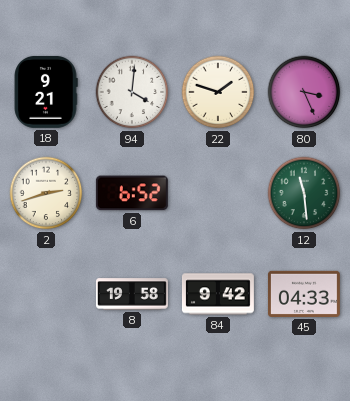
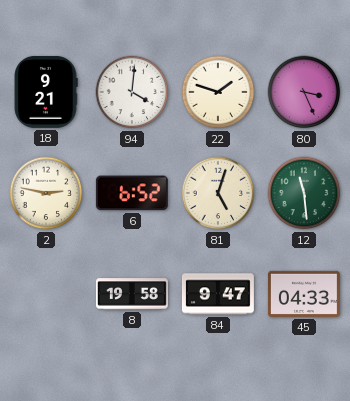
2: 2:42 -> 2:47 (46, 193)
81: none -> 5:03 (218, 193)
84: 9:42 -> 9:47 (218, 294)
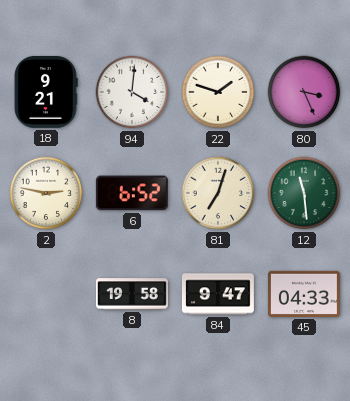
81: 5:03 -> 7:03 (218, 193)
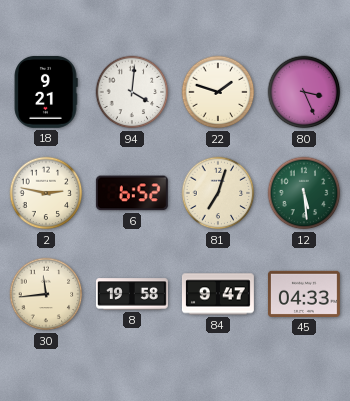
12: 11:29 -> 5:29 (304, 193)
30: none -> 11:44 (46, 294)
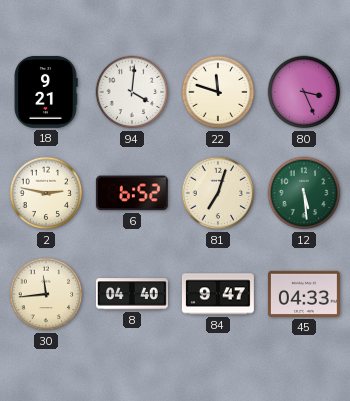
22: 1:48 -> 11:48 (218, 92)
8: 19:58 -> 04:40 (132, 294)
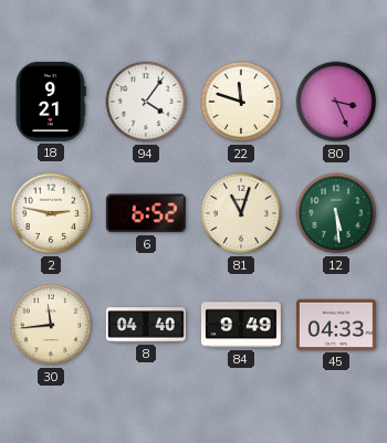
94: 4:01 -> 4:06 (146, 102)
81: 7:03 -> 11:03 (241, 213)
84: 9:47 -> 9:49 (241, 325)
